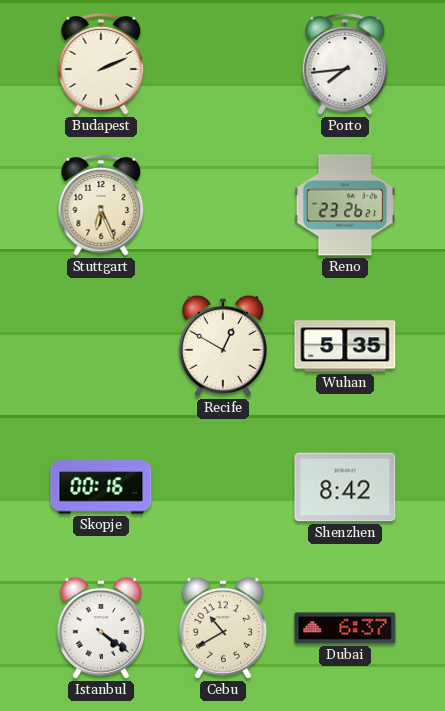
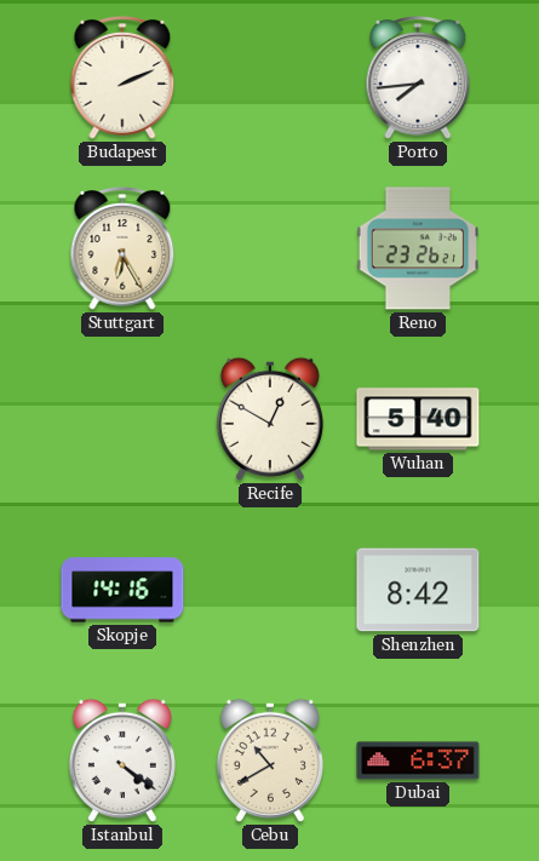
Stuttgart: 6:26 -> 6:25 (122, 248)
Wuhan: 5:35 -> 5:40 (418, 419)
Skopje: 00:16 -> 14:16 (122, 590)
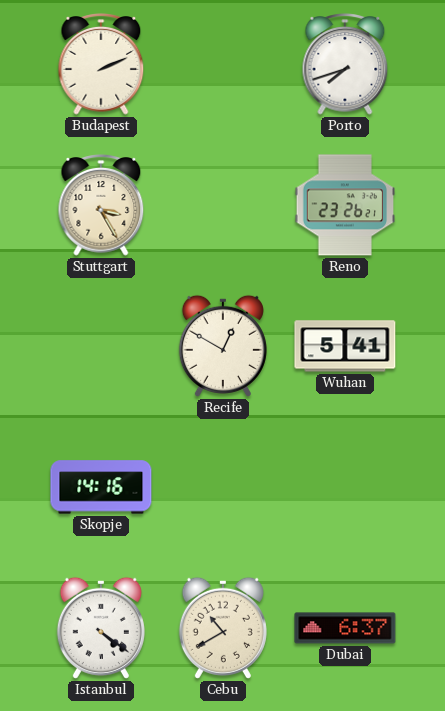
Porto: 7:44 -> 7:42 (345, 64)
Stuttgart: 6:25 -> 3:25 (101, 205)
Wuhan: 5:40 -> 5:41 (345, 346)
Shenzhen: 8:42 -> none (418, 590)
